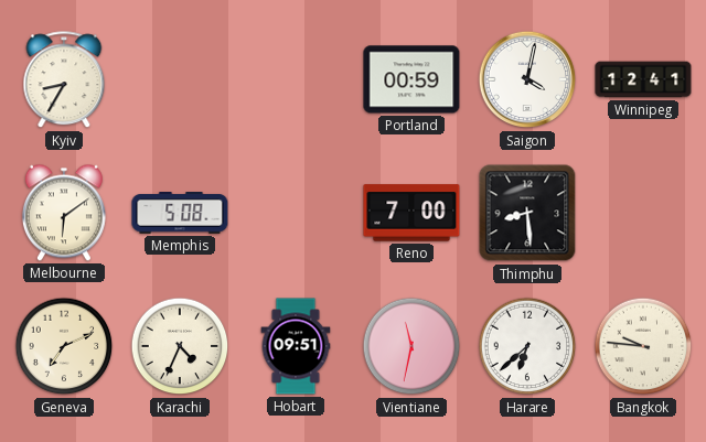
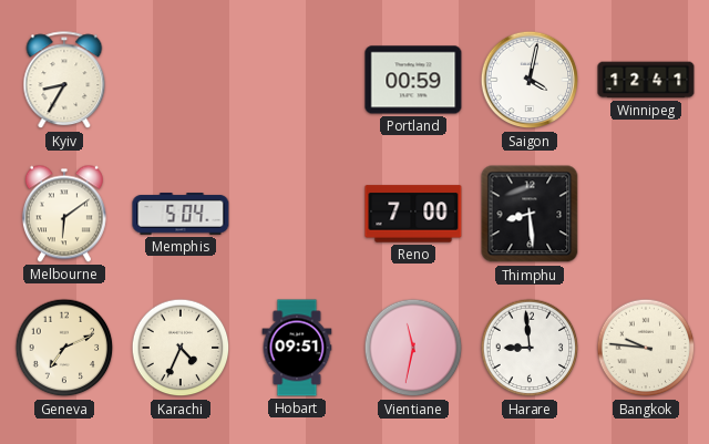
Memphis: 5:08 -> 5:04 (181, 215)
Harare: 6:38 -> 8:59 (530, 348)
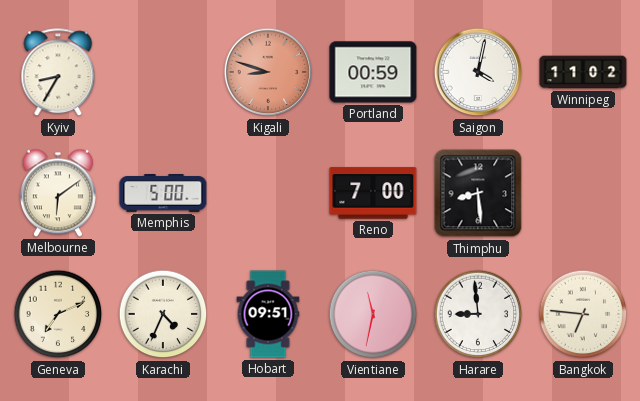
Kigali: none -> 8:48 (268, 72)
Winnipeg: 12:41 -> 11:02 (583, 72)
Memphis: 5:04 -> 5:00 (163, 194)
Bangkok: 9:46 -> 6:46 (583, 314)
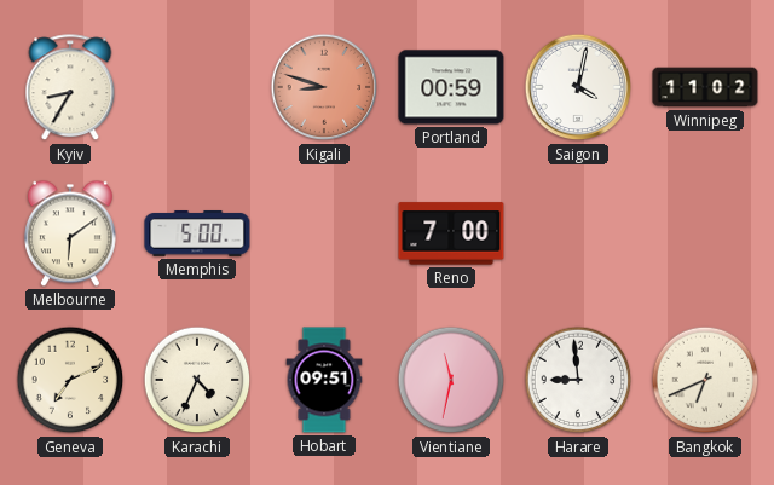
Thimphu: 8:29 -> none (478, 193)
Bangkok: 6:46 -> 6:41 (705, 380)
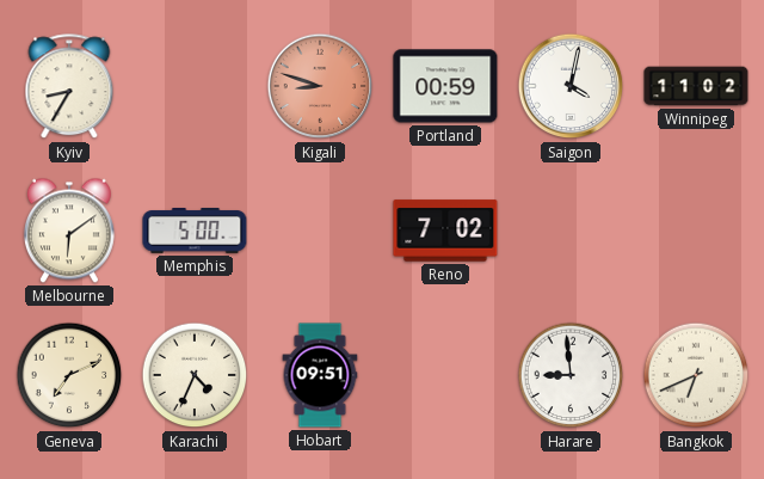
Reno: 7:00 -> 7:02 (445, 231)
Vientiane: 11:32 -> none (451, 380)
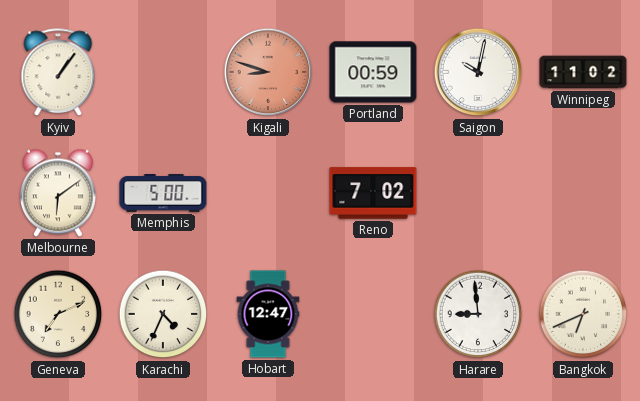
Kyiv: 8:35 -> 1:06 (58, 73)
Saigon: 4:02 -> 10:02 (478, 72)
Hobart: 09:51 -> 12:47 (268, 314)
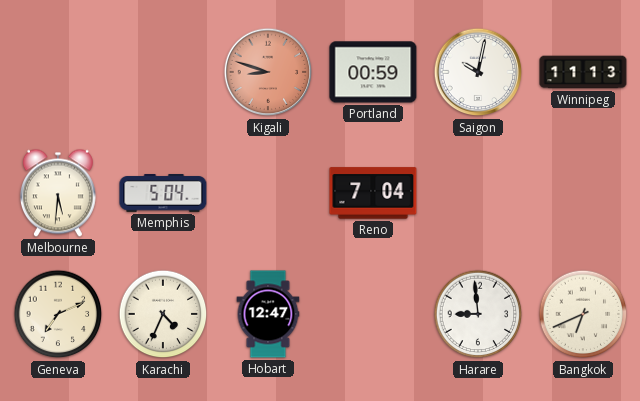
Kyiv: 1:06 -> none (58, 73)
Winnipeg: 11:02 -> 11:13 (583, 72)
Melbourne: 6:09 -> 5:31 (58, 193)
Memphis: 5:00 -> 5:04 (163, 194)
Reno: 7:02 -> 7:04 (373, 193)
